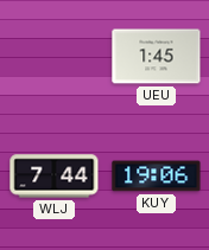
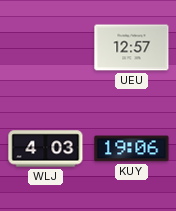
UEU: 1:45 -> 12:57 (132, 48)
WLJ: 7:44 -> 4:03 (46, 149)
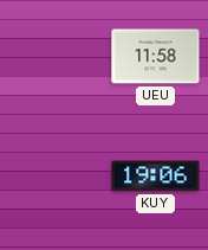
UEU: 12:57 -> 11:58 (156, 57)
WLJ: 4:03 -> none (46, 149)
